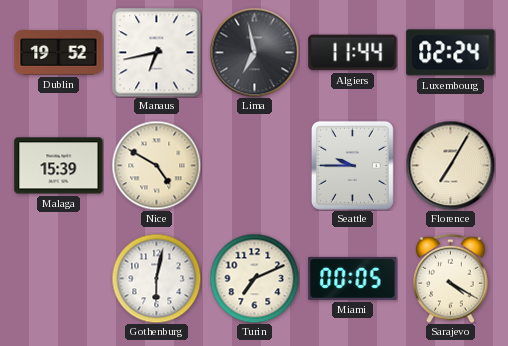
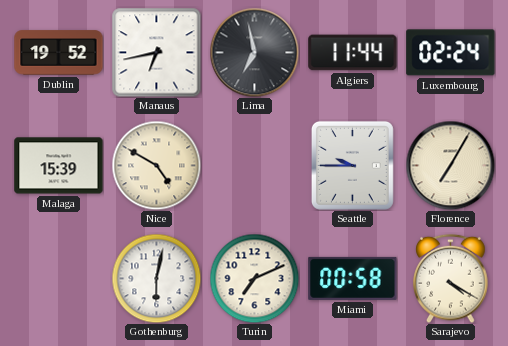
Miami: 00:05 -> 00:58 (353, 278)
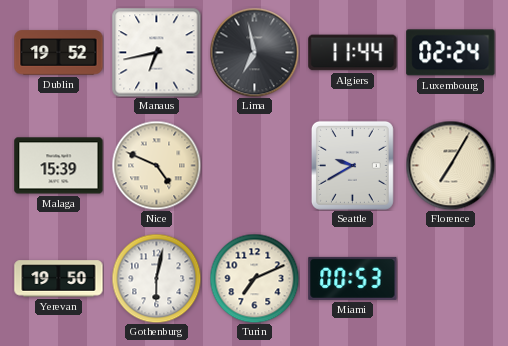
Nice: 4:50 -> 4:49 (156, 165)
Seattle: 9:45 -> 9:40 (352, 165)
Yerevan: none -> 19:50 (59, 279)
Miami: 00:58 -> 00:53 (353, 278)
Sarajevo: 4:20 -> none (451, 278)
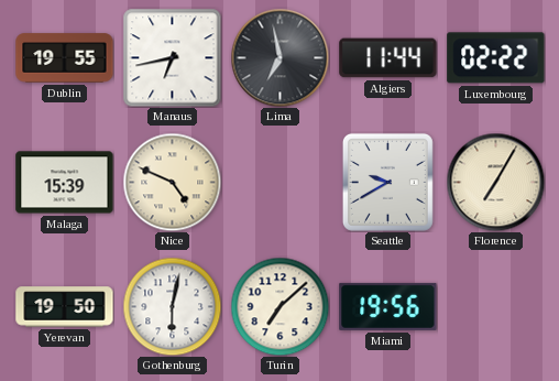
Dublin: 19:52 -> 19:55 (65, 58)
Luxembourg: 02:24 -> 02:22 (496, 58)
Turin: 7:11 -> 7:08 (279, 306)
Miami: 00:53 -> 19:56 (388, 306)
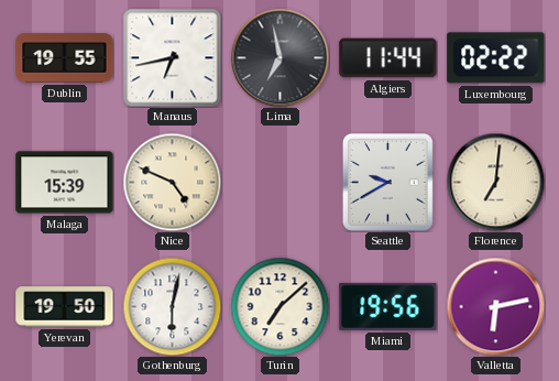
Florence: 7:05 -> 7:01 (495, 182)
Valletta: none -> 6:13 (495, 306)
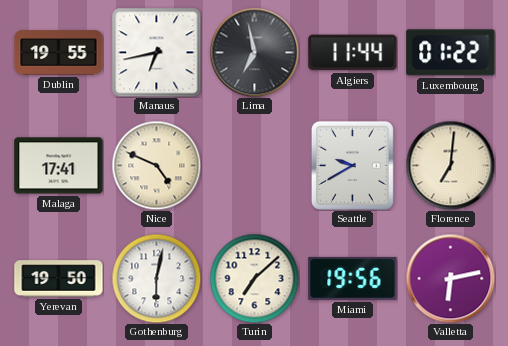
Luxembourg: 02:22 -> 01:22 (451, 53)
Malaga: 15:39 -> 17:41 (59, 166)
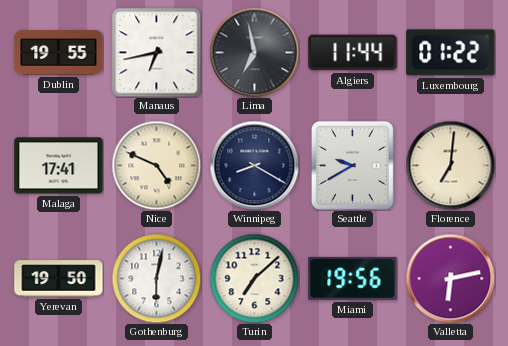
Winnipeg: none -> 8:20 (254, 165)
